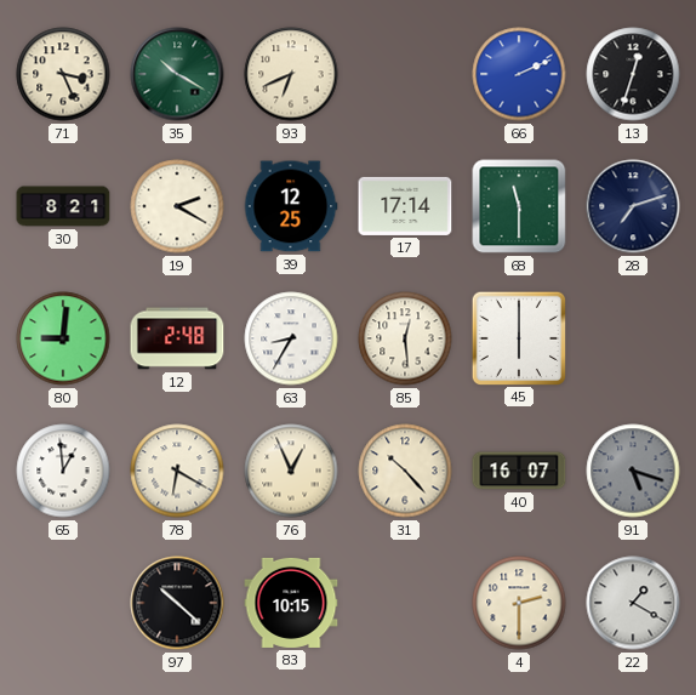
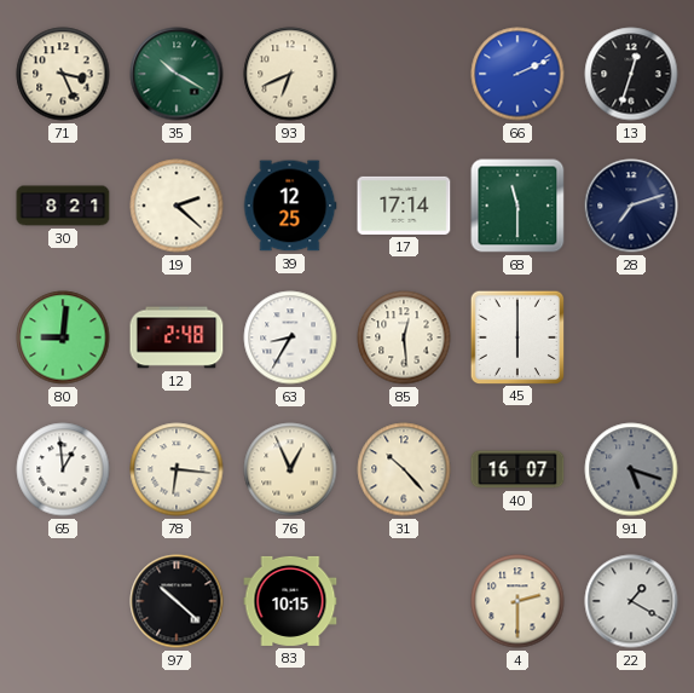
19: 2:20 -> 2:22 (177, 206)
78: 6:20 -> 6:16 (177, 469)
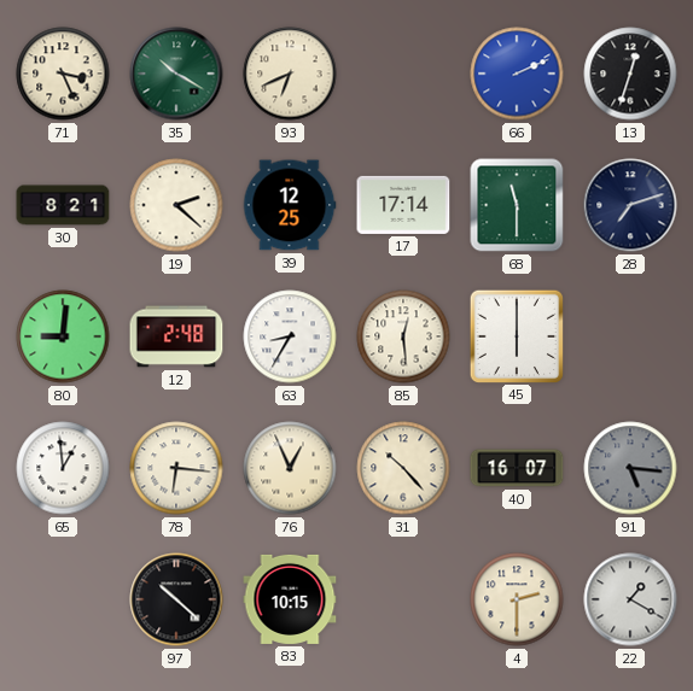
91: 5:18 -> 5:16 (630, 468)
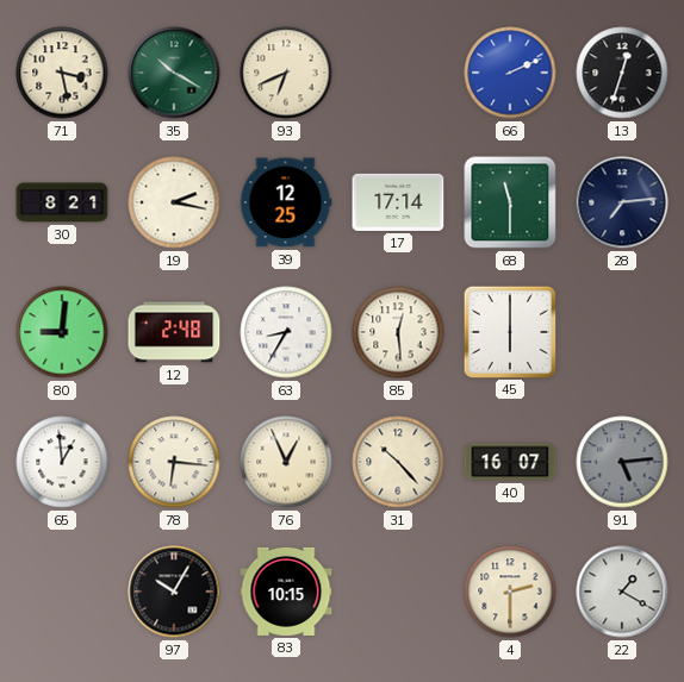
71: 3:26 -> 3:28 (62, 73)
19: 2:22 -> 2:17 (174, 202)
28: 7:12 -> 7:14 (622, 202)
91: 5:16 -> 5:14 (622, 462)
97: 10:22 -> 10:05 (174, 592)
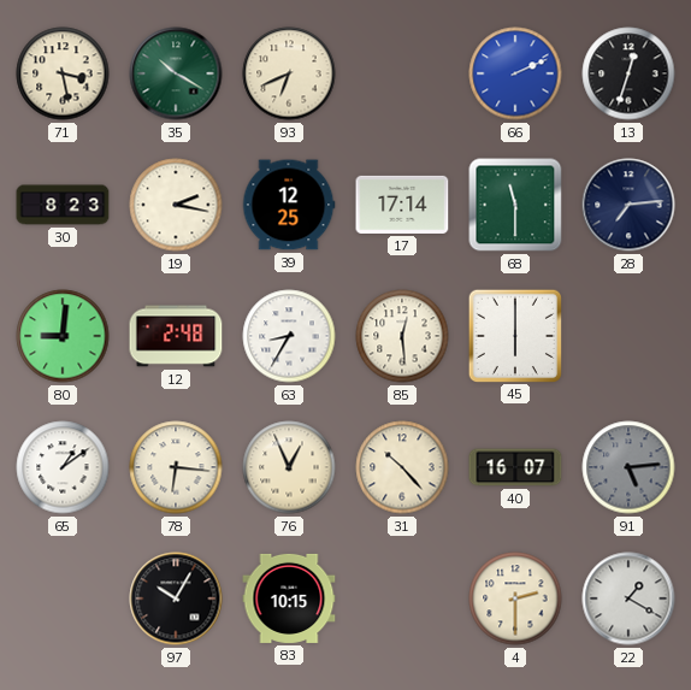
30: 8:21 -> 8:23 (63, 205)
65: 12:59 -> 1:09 (63, 467)
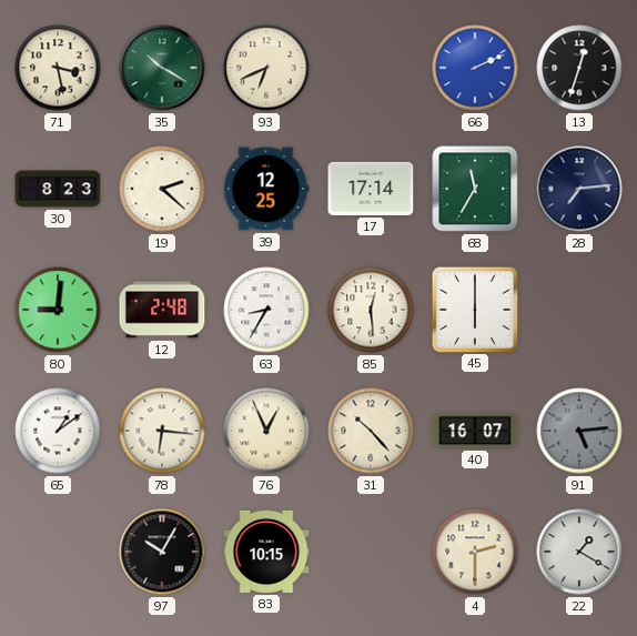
19: 2:17 -> 2:22 (162, 189)
68: 11:30 -> 11:35 (475, 189)
